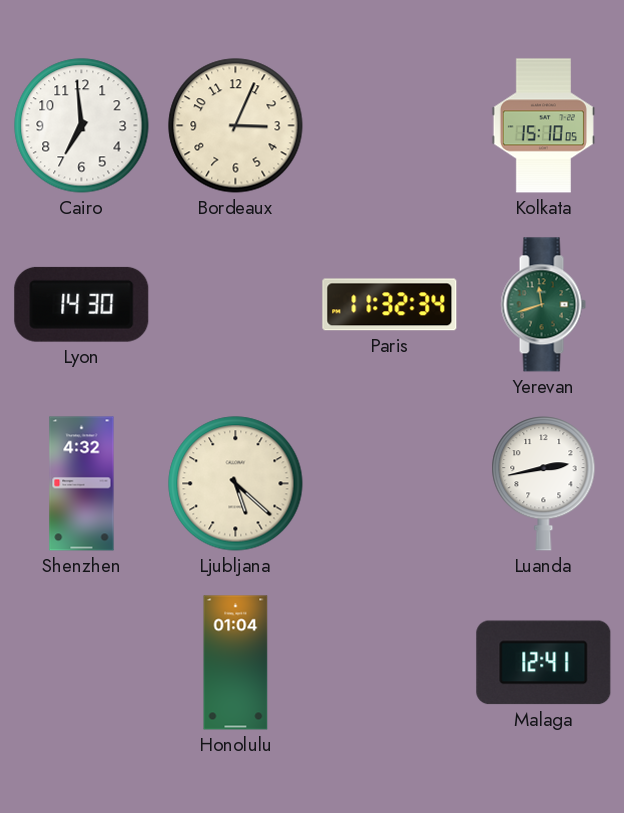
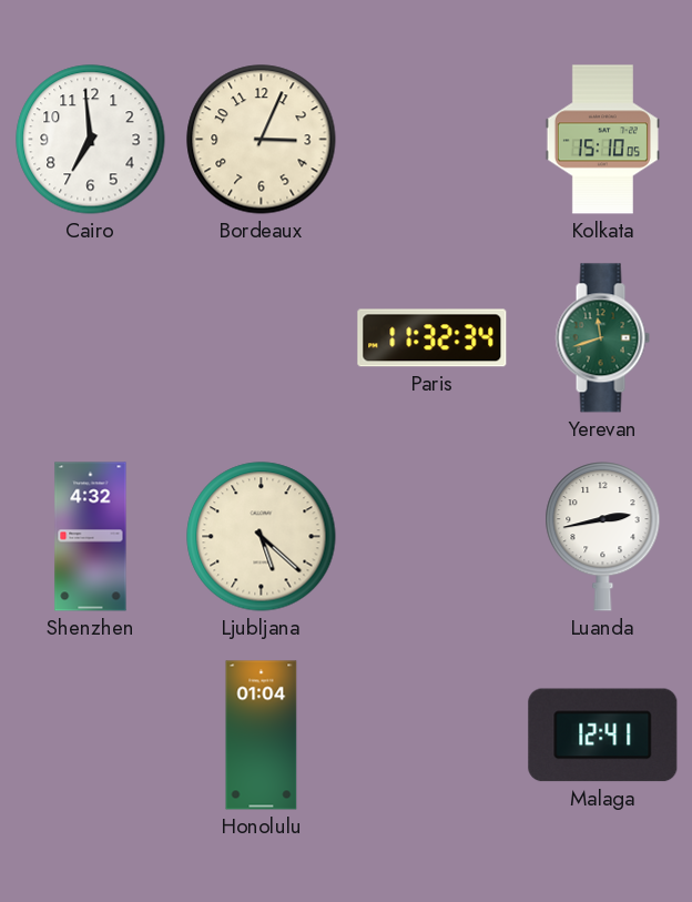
Lyon: 14:30 -> none (82, 304)
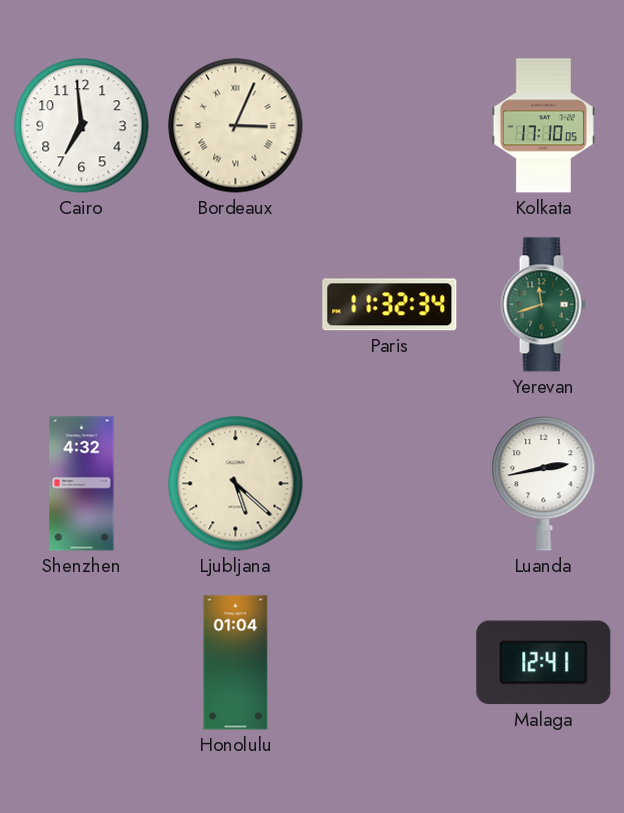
Bordeaux numerals: Arabic -> Roman (236, 126)
Kolkata: 15:10 -> 17:10 (543, 126)
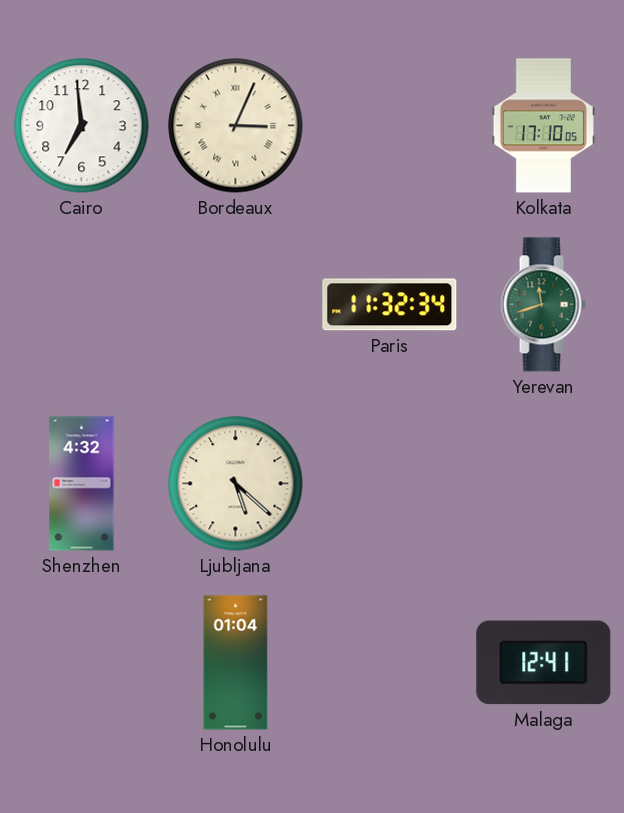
Luanda: 2:43 -> none (544, 484)
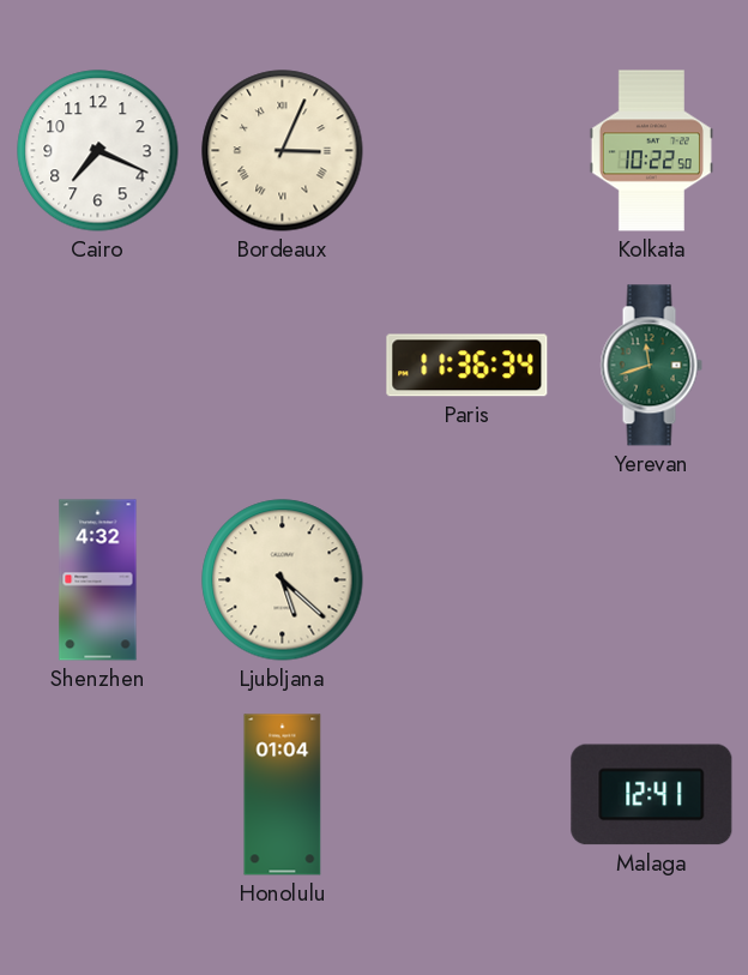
Cairo: 6:59 -> 7:19 (98, 151)
Kolkata: 17:10 -> 10:22 (651, 151)
Paris: 11:32 -> 11:36 (467, 366)
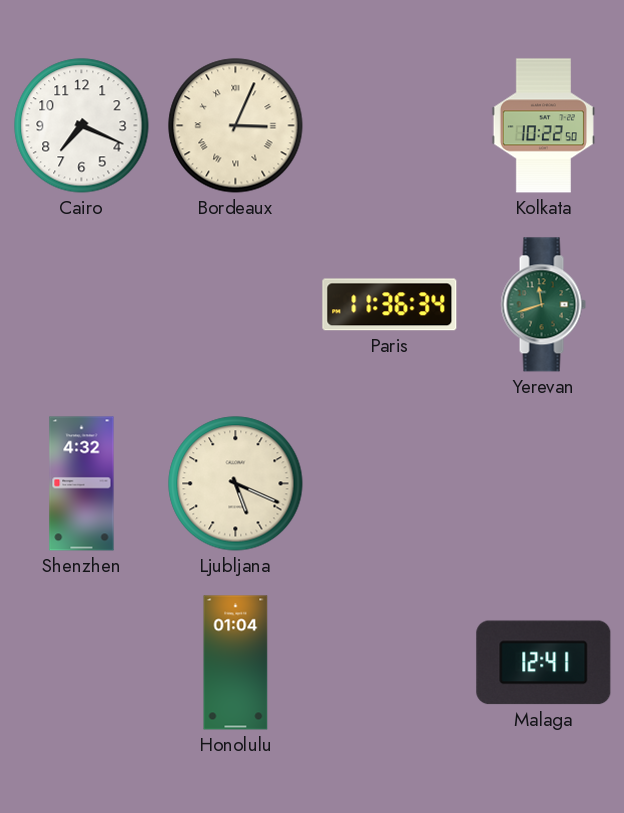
Ljubljana: 5:22 -> 5:19 (236, 484)
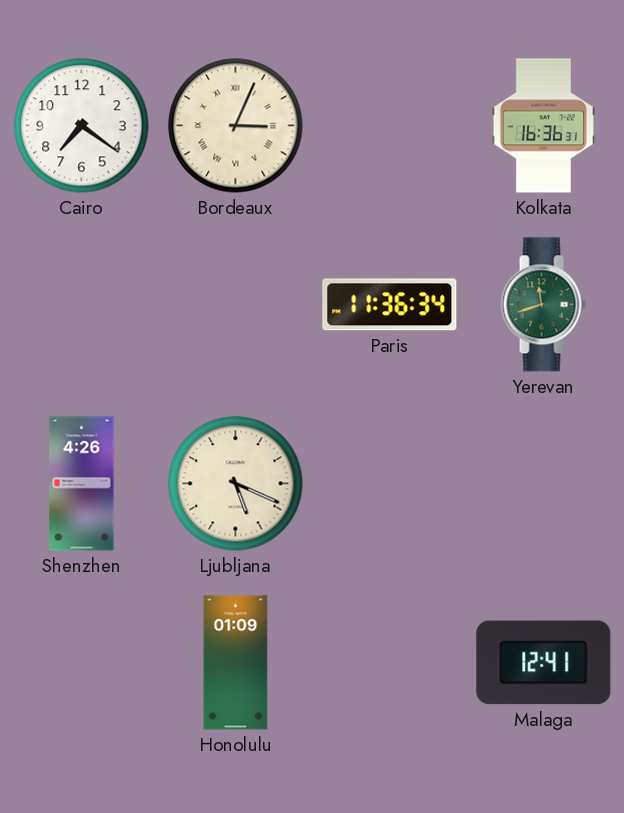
Cairo: 7:19 -> 7:21 (82, 126)
Kolkata: 10:22 -> 16:36 (543, 126)
Shenzhen: 4:32 -> 4:26 (82, 484)
Honolulu: 01:04 -> 01:09 (236, 663)
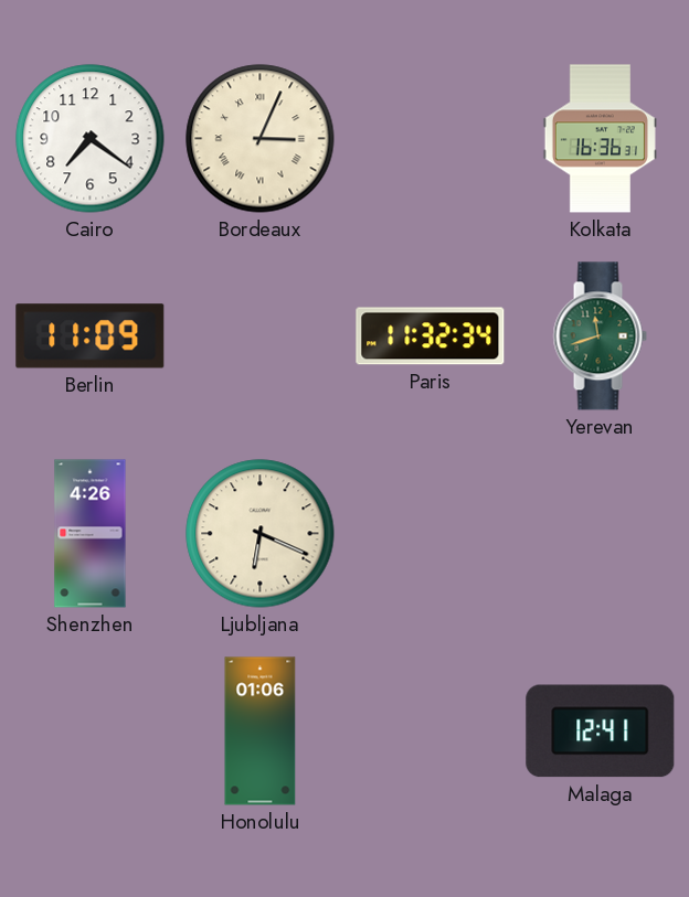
Berlin: none -> 11:09 (91, 337)
Paris: 11:36 -> 11:32 (431, 337)
Ljubljana: 5:19 -> 6:19 (261, 534)
Honolulu: 01:09 -> 01:06 (261, 732)
